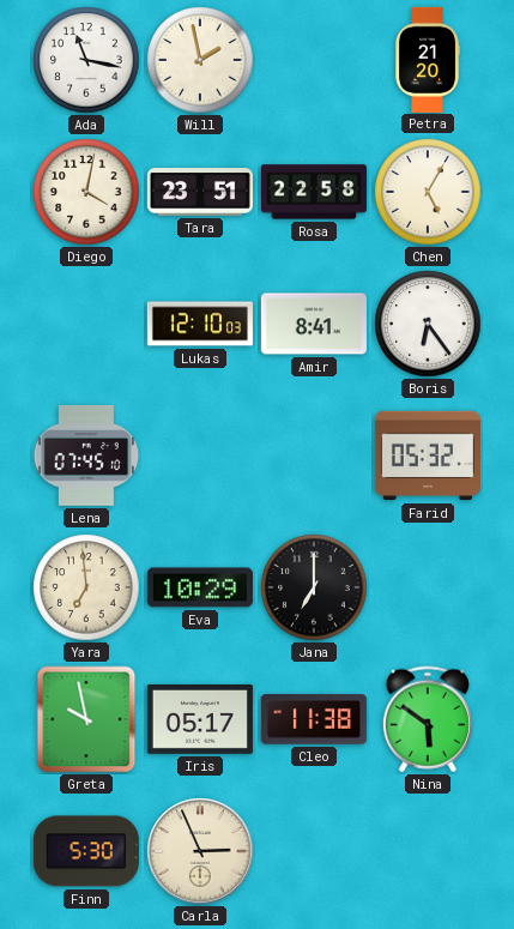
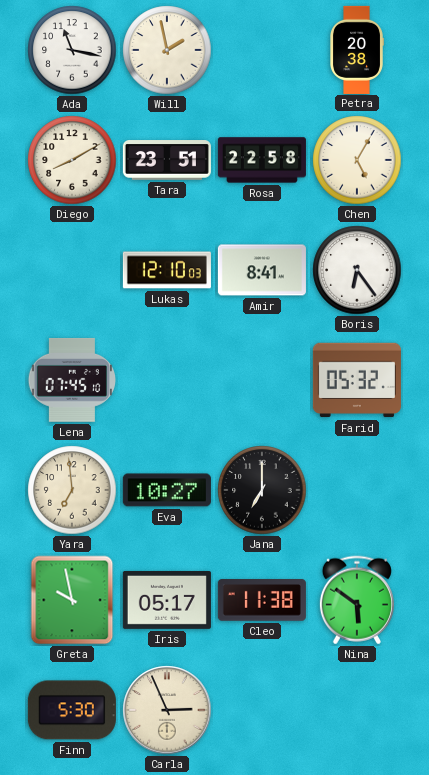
Petra: 21:20 -> 20:38 (357, 50)
Diego: 4:02 -> 8:10 (72, 160)
Eva: 10:29 -> 10:27 (167, 490)
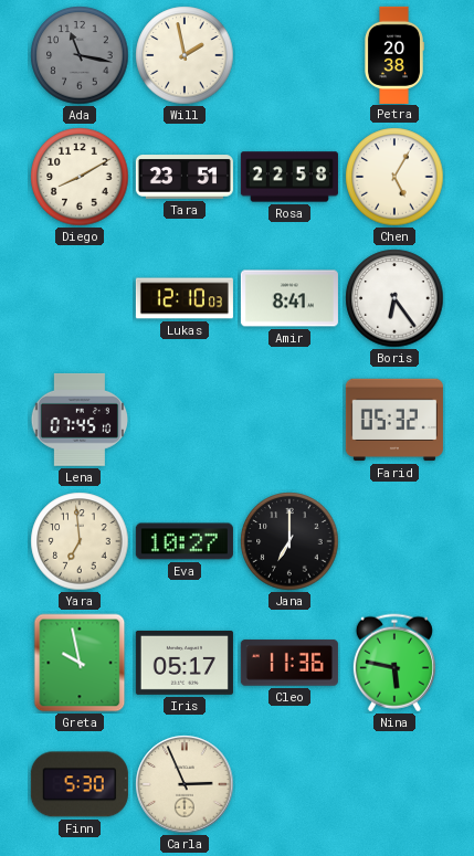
Ada dial: white -> grey (80, 55)
Cleo: 11:38 -> 11:36 (289, 663)
Nina: 5:51 -> 5:47 (394, 663)
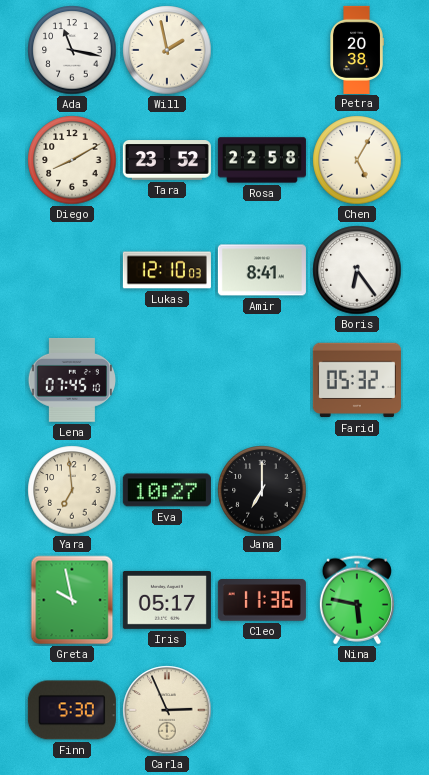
Ada dial: grey -> white (72, 50)
Tara: 23:51 -> 23:52 (167, 160)
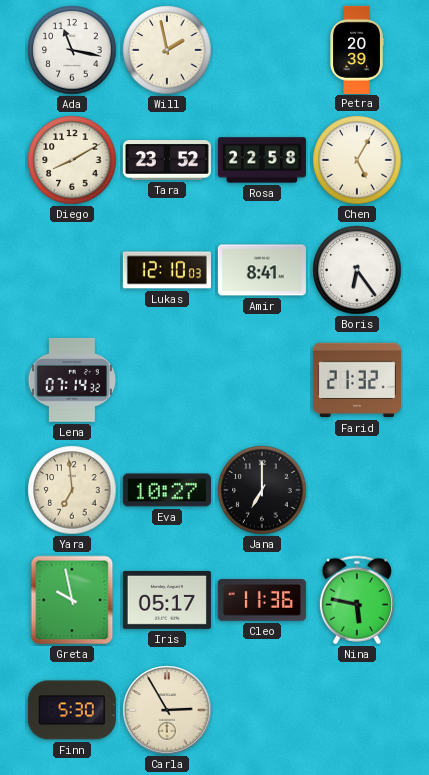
Petra: 20:38 -> 20:39 (357, 50)
Lena: 07:45 -> 07:14 (71, 380)
Farid: 05:32 -> 21:32 (357, 380)
Carla: 2:56 -> 2:55 (167, 710)
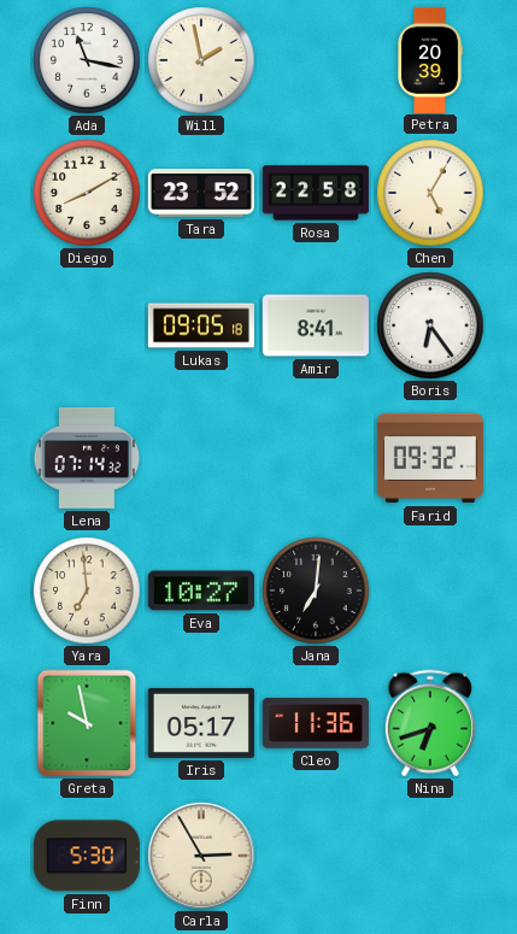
Lukas: 12:10 -> 09:05 (201, 325)
Farid: 21:32 -> 09:32 (430, 458)
Jana: 7:00 -> 7:01 (316, 591)
Nina: 5:47 -> 6:42 (430, 723)
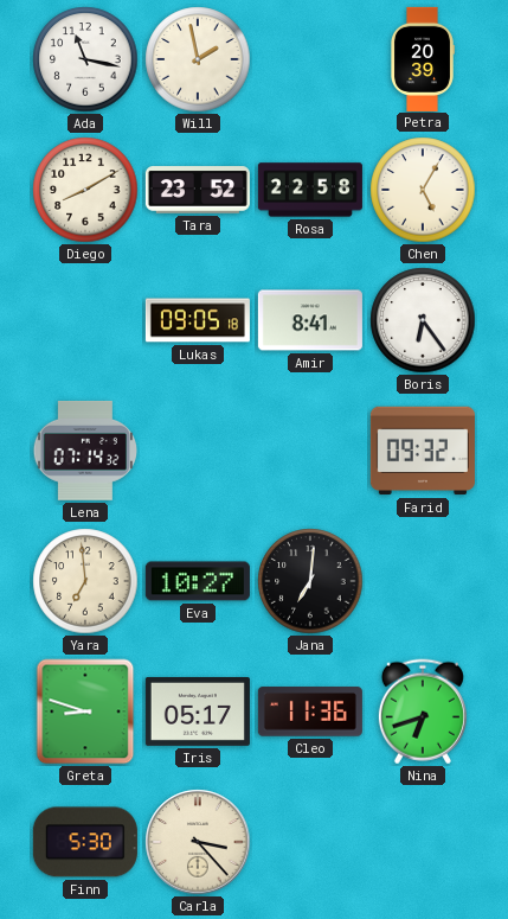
Greta: 9:58 -> 8:48 (85, 711)
Carla: 2:55 -> 3:23 (198, 842)
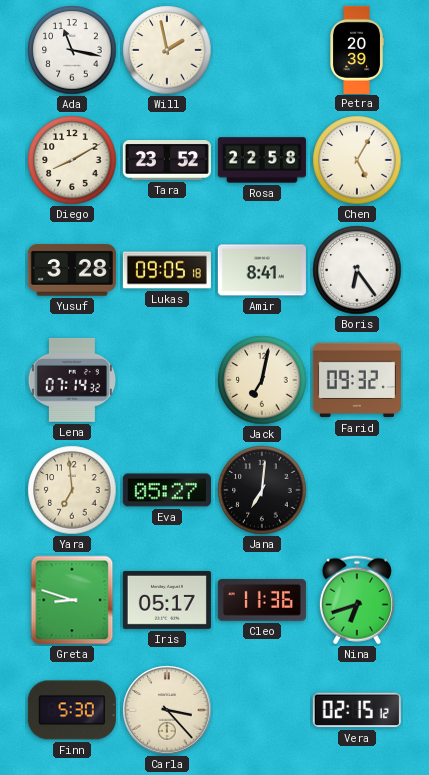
Yusuf: none -> 3:28 (72, 270)
Jack: none -> 7:02 (262, 380)
Eva: 10:27 -> 05:27 (167, 490)
Vera: none -> 02:15 (357, 710)
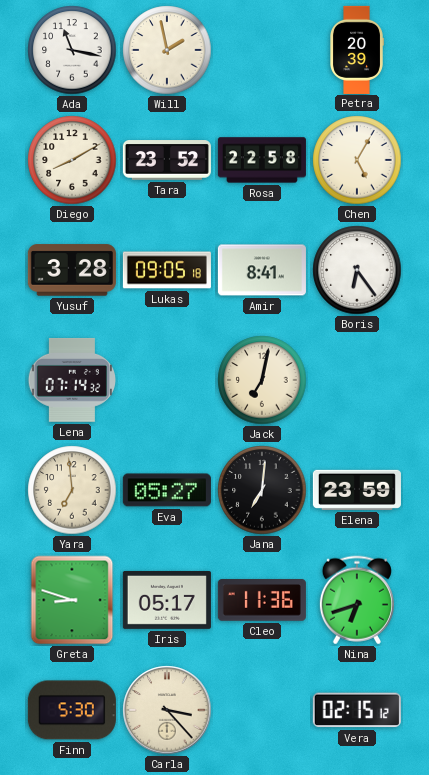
Farid: 09:32 -> none (357, 380)
Elena: none -> 23:59 (357, 490)
